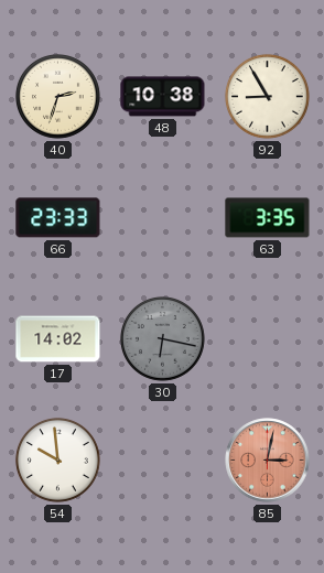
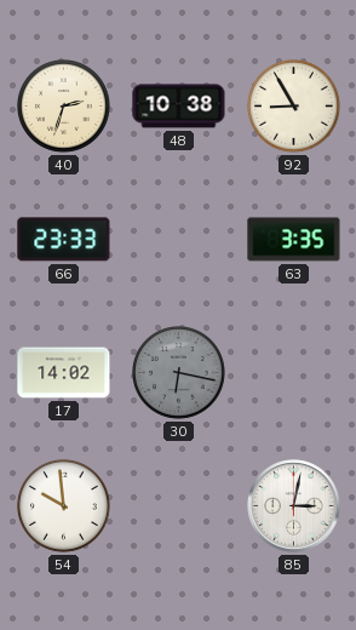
85 dial: salmon -> white (294, 506)
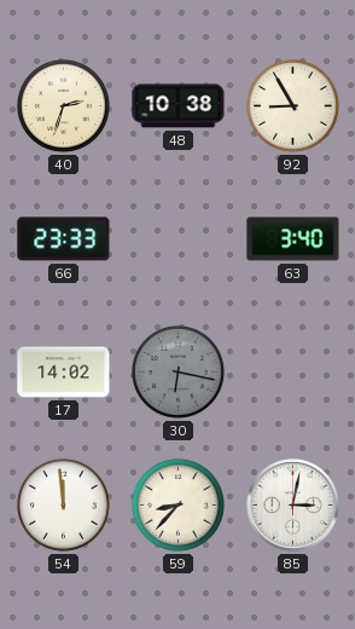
63: 3:35 -> 3:40 (293, 240)
54: 9:59 -> 11:59 (64, 506)
59: none -> 8:37 (179, 506)
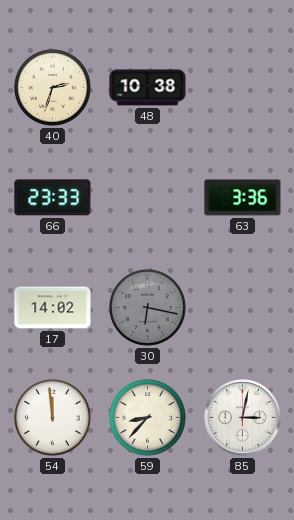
92: 8:55 -> none (293, 106)
63: 3:40 -> 3:36 (243, 198)
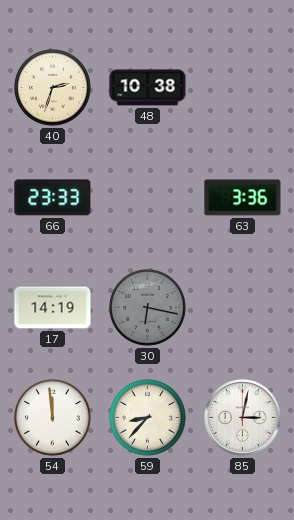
17: 14:02 -> 14:19 (53, 308)
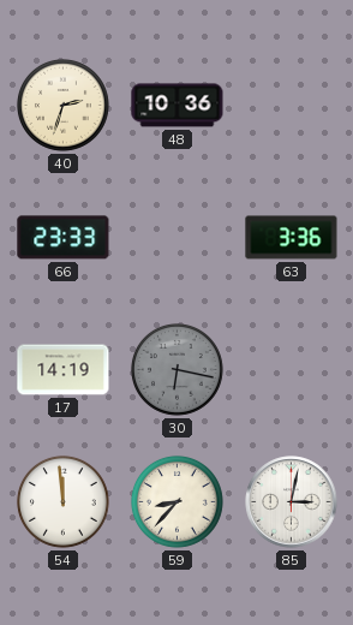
48: 10:38 -> 10:36 (178, 106)
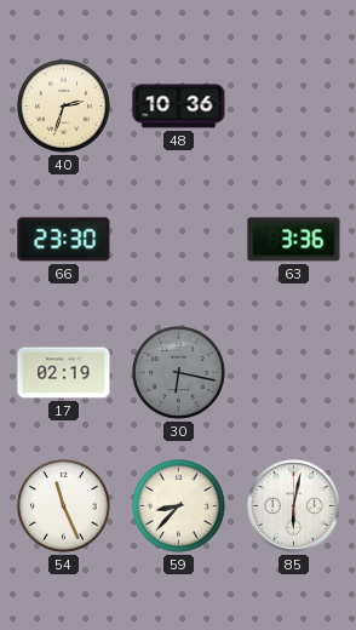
66: 23:33 -> 23:30 (64, 240)
17: 14:19 -> 02:19 (64, 373)
54: 11:59 -> 11:26 (64, 506)
85: 3:02 -> 6:02 (294, 506)
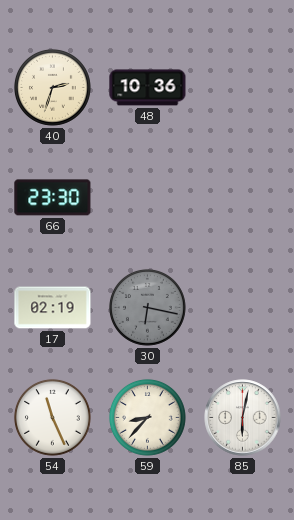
63: 3:36 -> none (294, 240)
